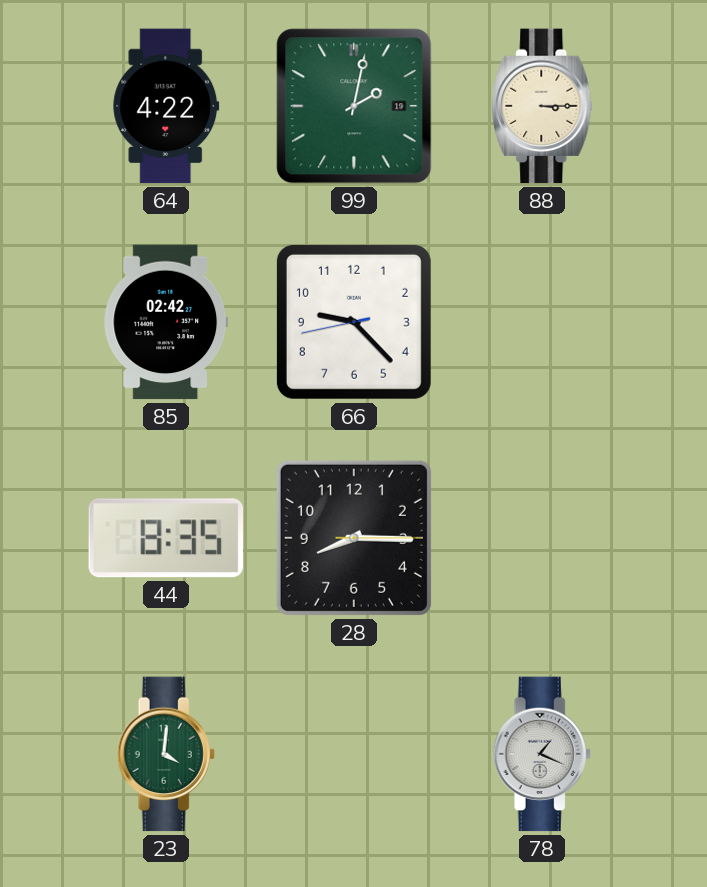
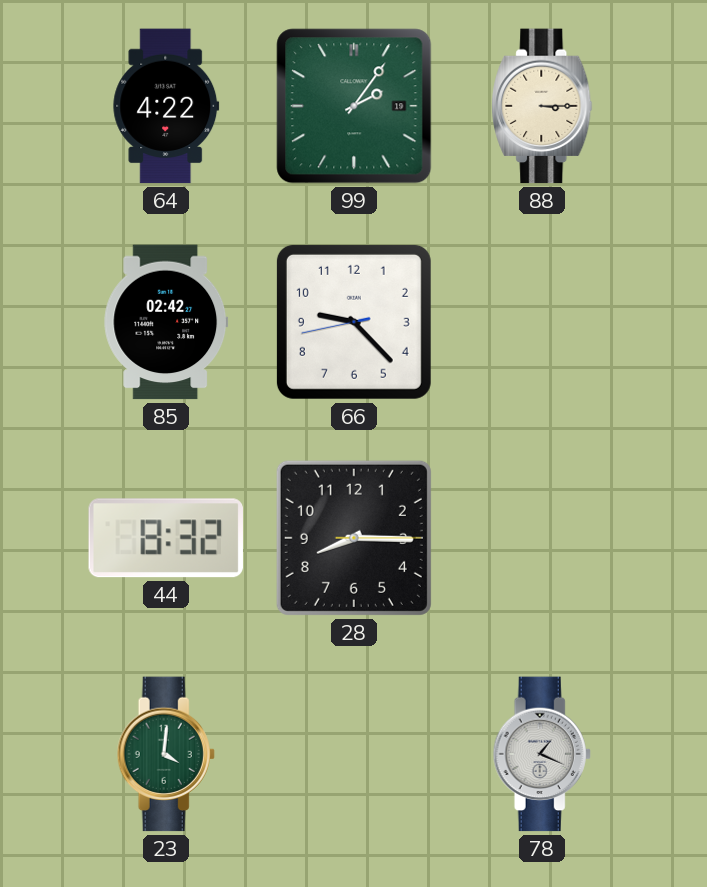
99: 2:02 -> 2:06 (354, 106)
44: 8:35 -> 8:32 (166, 538)
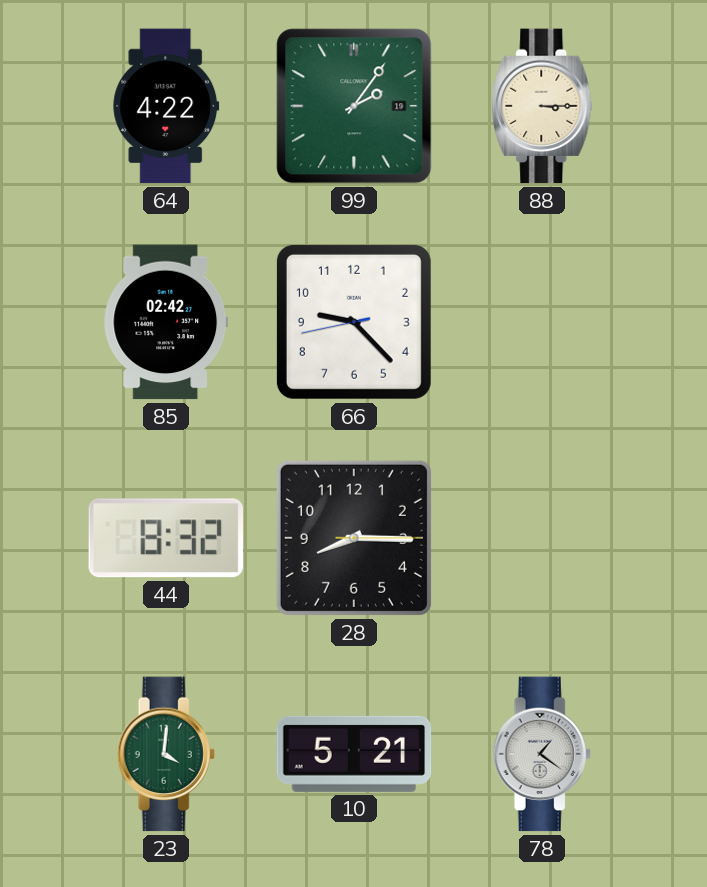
10: none -> 5:21 (354, 754)
78: 1:19 -> 1:21 (542, 754)
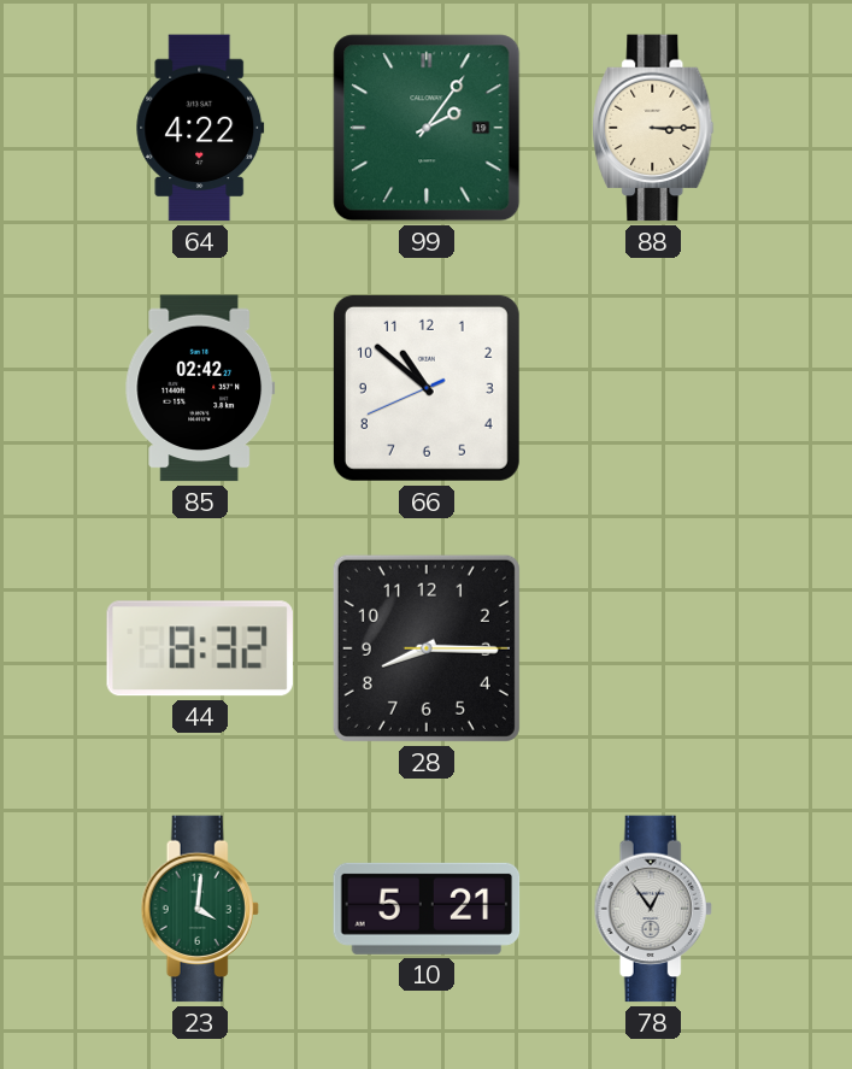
66: 9:22 -> 10:51 (427, 388)
78: 1:21 -> 12:54 (653, 909)
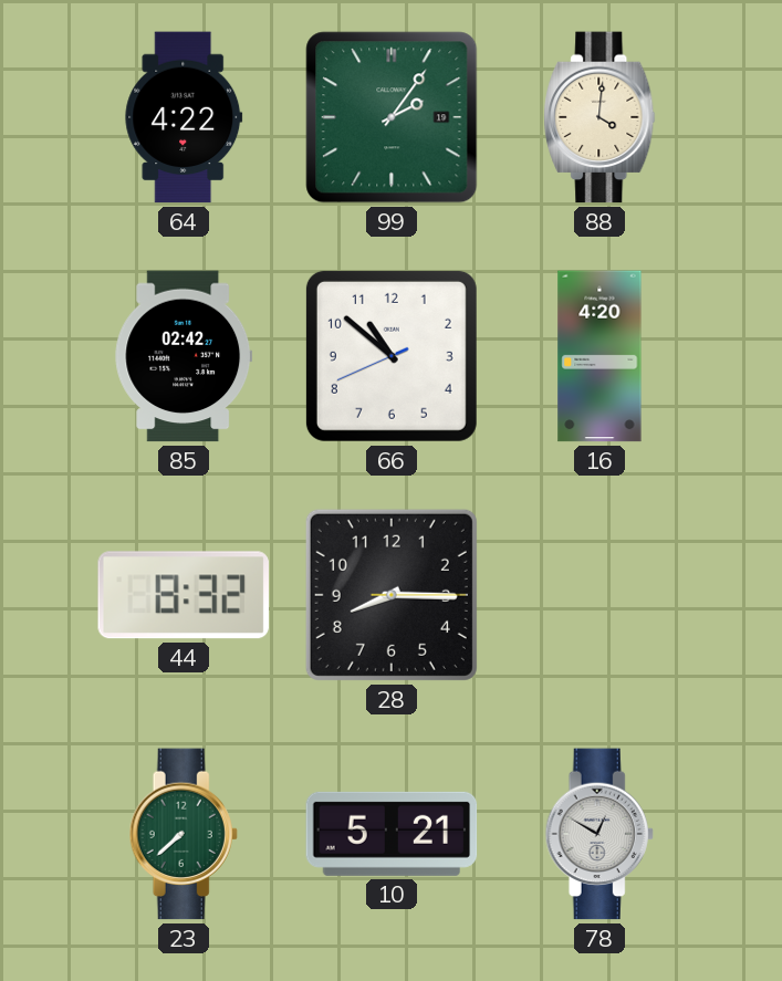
88: 3:15 -> 4:01 (599, 117)
16: none -> 4:20 (599, 356)
23: 4:01 -> 7:38 (184, 834)
78: 12:54 -> 12:50 (599, 834)
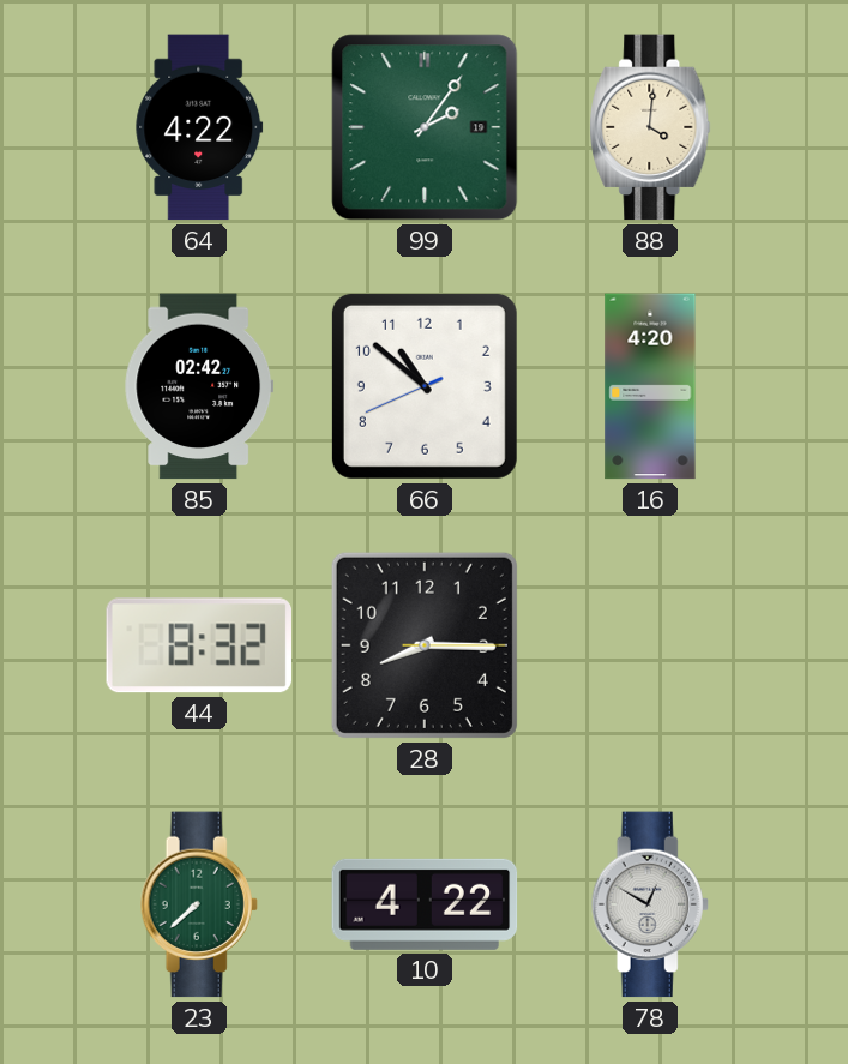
10: 5:21 -> 4:22 (425, 904)
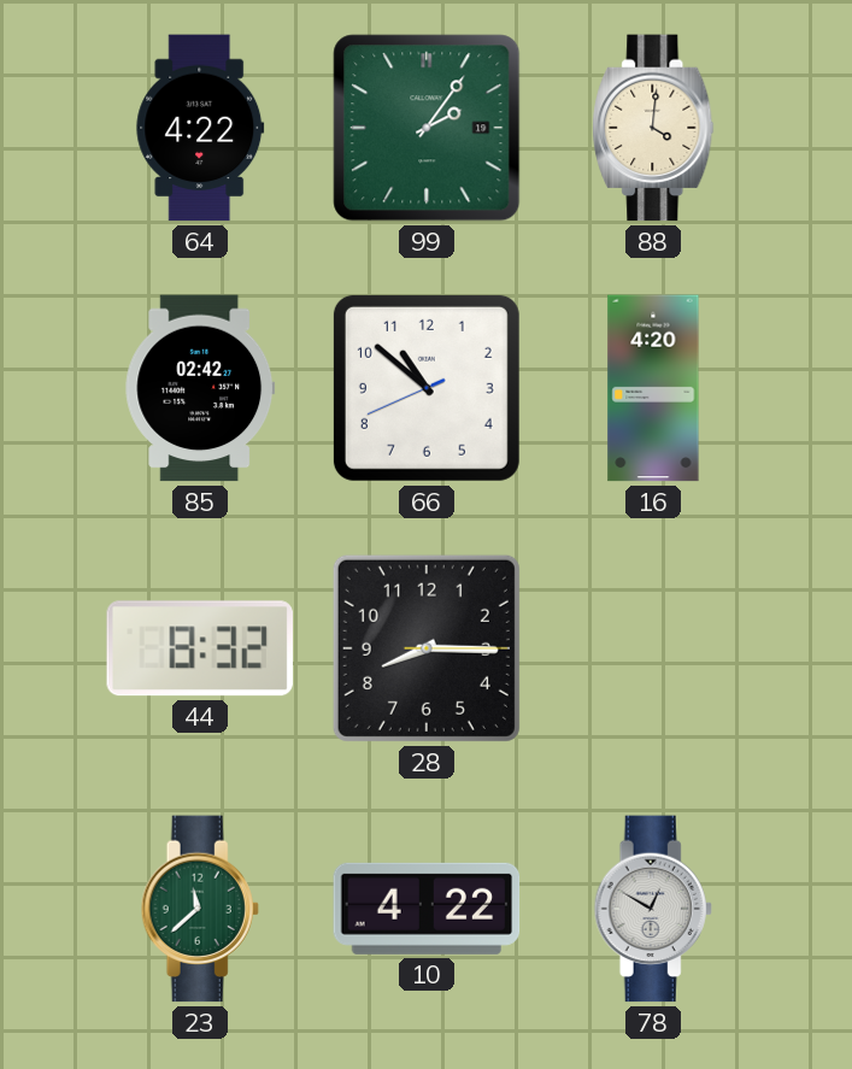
23: 7:38 -> 11:38 (200, 909)
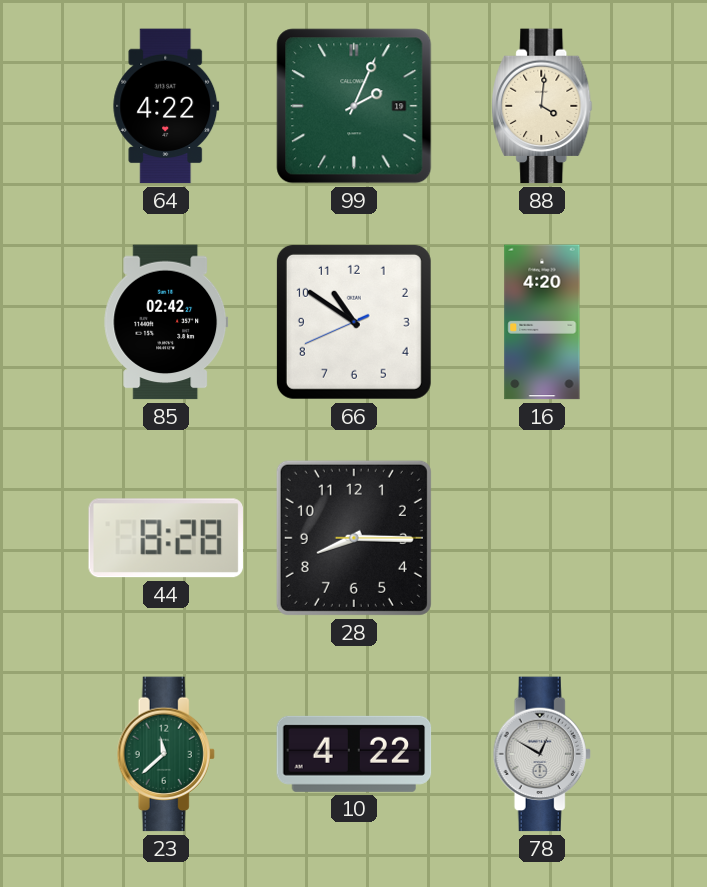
99: 2:06 -> 2:04 (354, 106)
66: 10:51 -> 10:50 (354, 322)
44: 8:32 -> 8:28 (166, 538)
